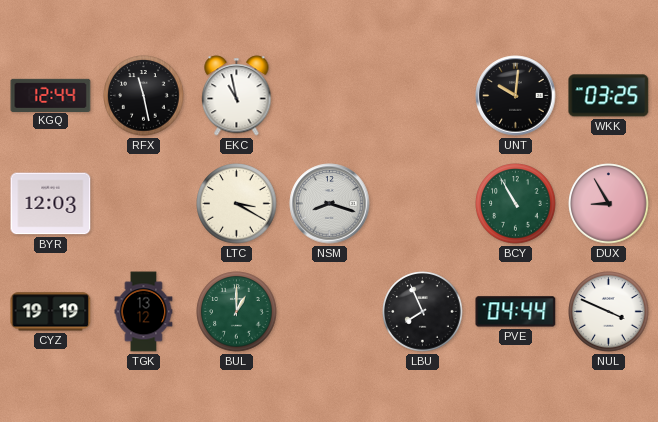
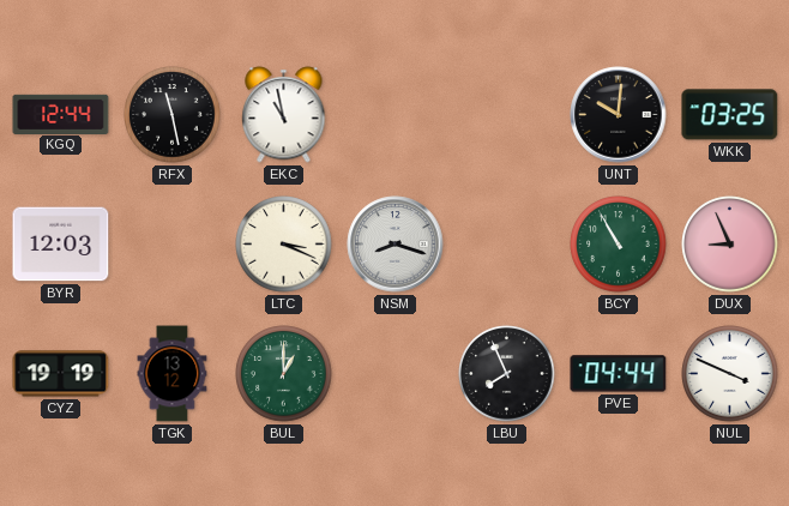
LTC: 3:20 -> 3:19 (284, 245)
DUX: 8:55 -> 8:56 (730, 245)
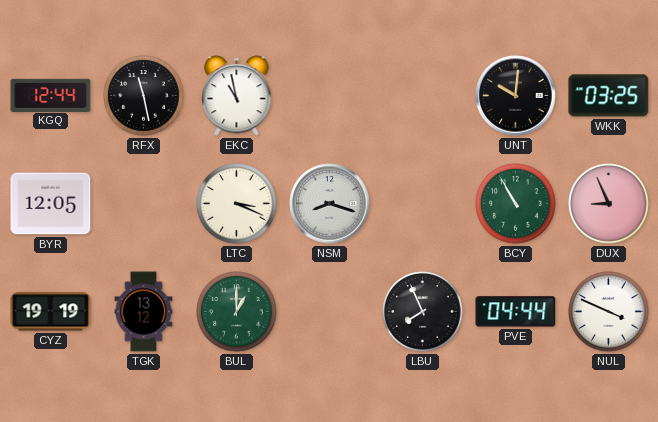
BYR: 12:03 -> 12:05 (51, 204)
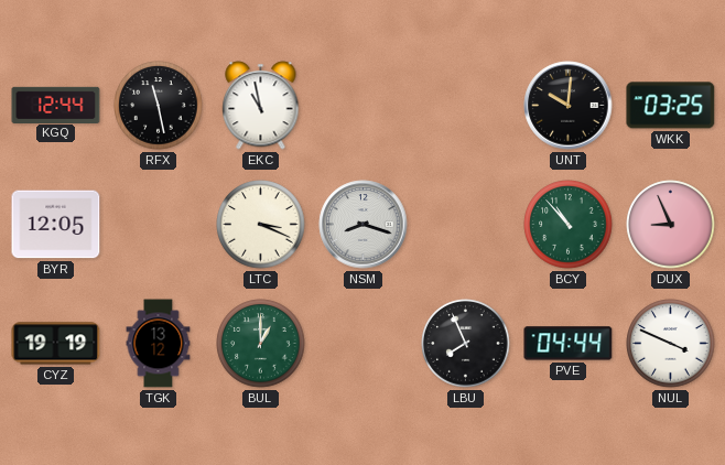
BCY: 10:55 -> 10:53 (569, 225)
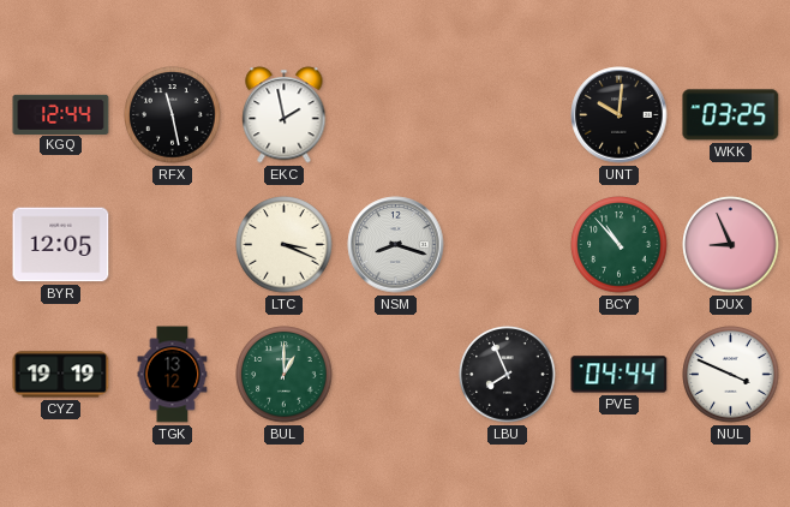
EKC: 10:58 -> 1:58 (285, 115)
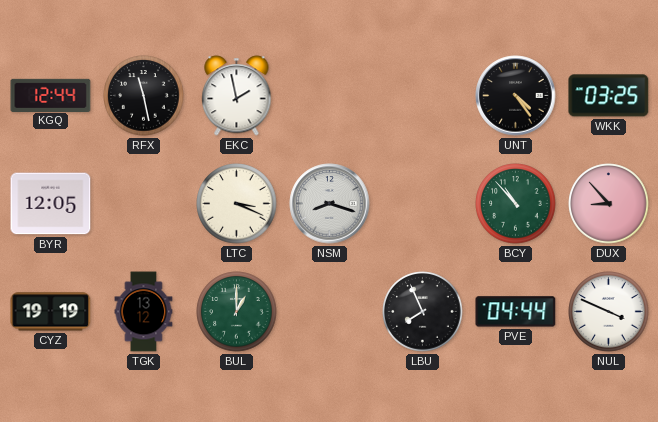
UNT: 10:01 -> 4:24 (516, 96)
DUX: 8:56 -> 8:53 (609, 204)
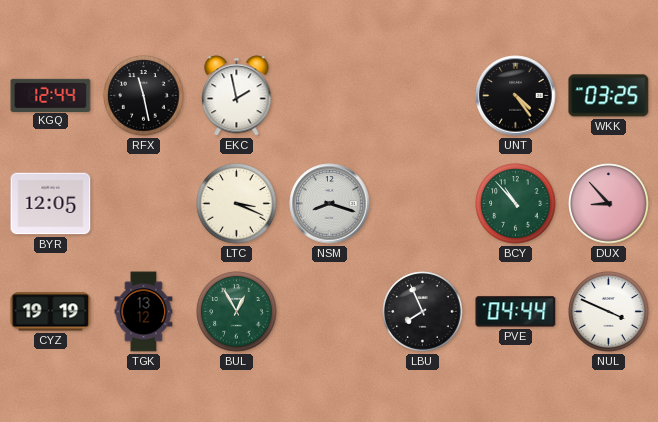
BUL: 1:00 -> 12:55 (237, 312)
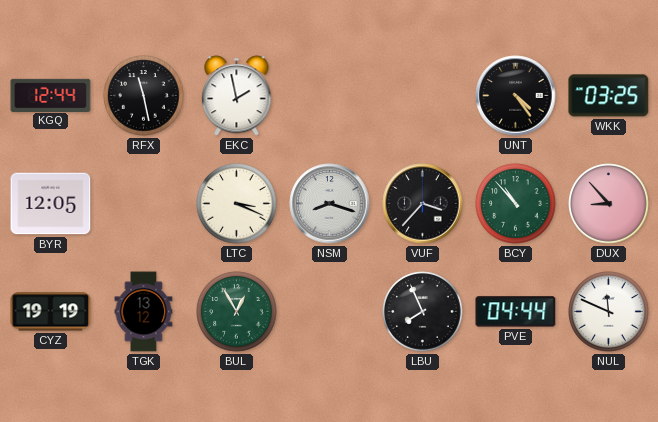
VUF: none -> 3:37 (423, 204)
NUL: 3:49 -> 11:49 (609, 312)
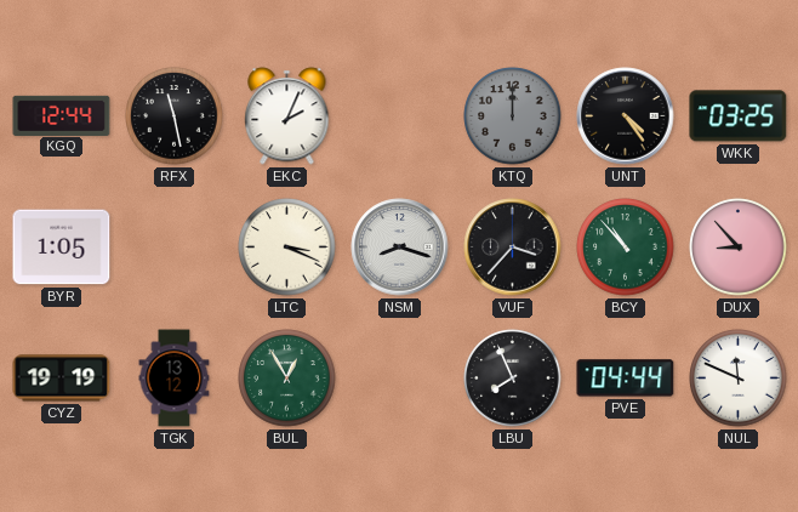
EKC: 1:58 -> 2:04 (287, 116)
KTQ: none -> 12:00 (513, 116)
BYR: 12:05 -> 1:05 (62, 248)
